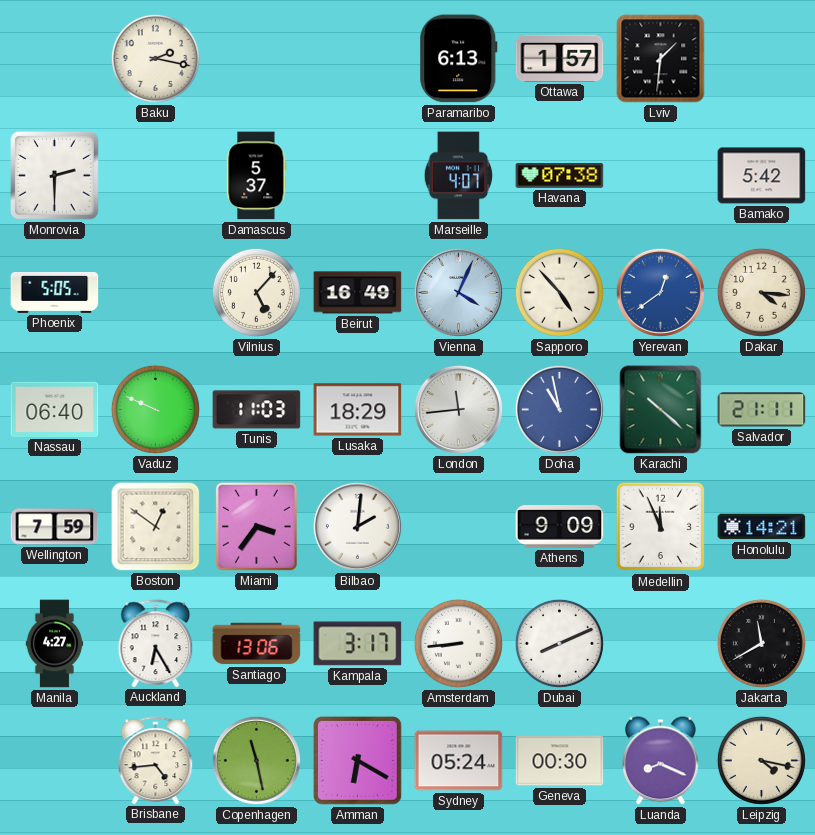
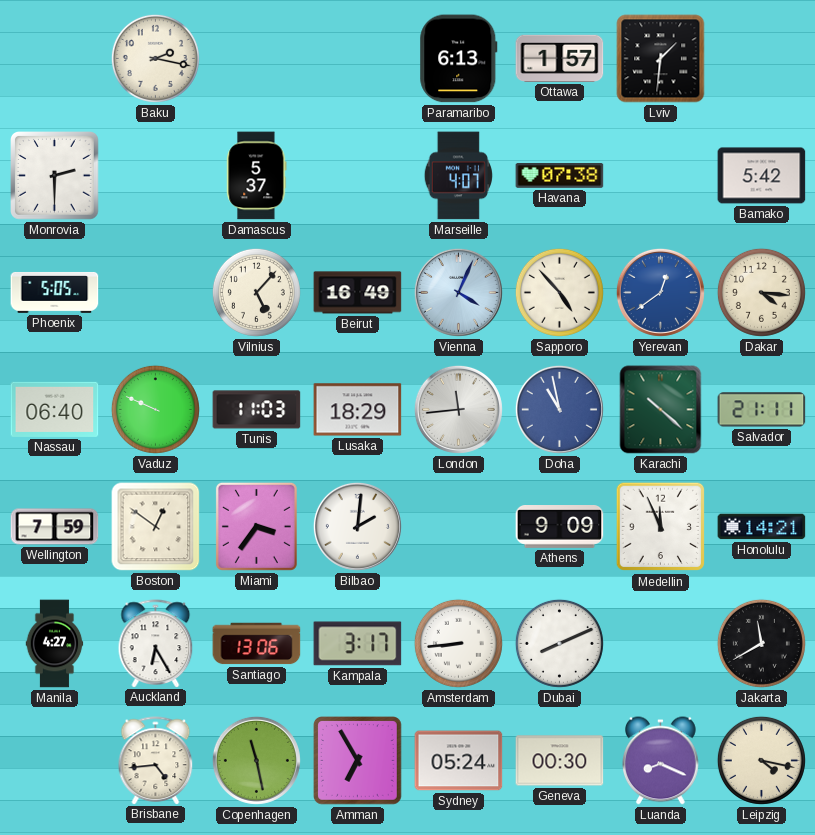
Amman: 6:20 -> 6:55 (358, 761)
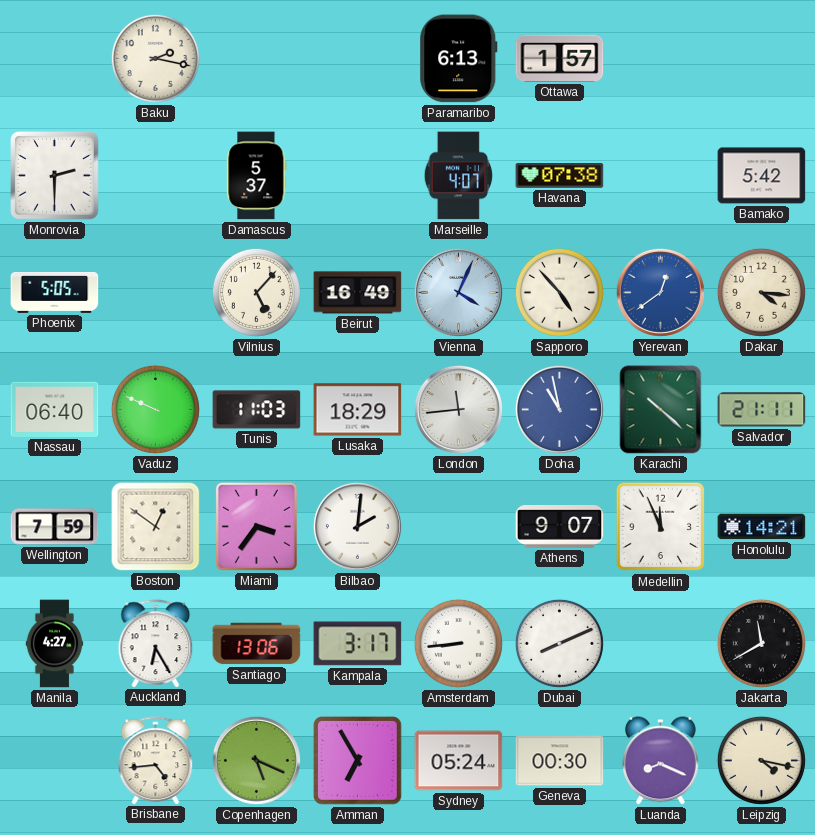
Lviv: 1:31 -> none (661, 59)
Athens: 9:09 -> 9:07 (560, 527)
Copenhagen: 11:28 -> 5:19 (256, 760)
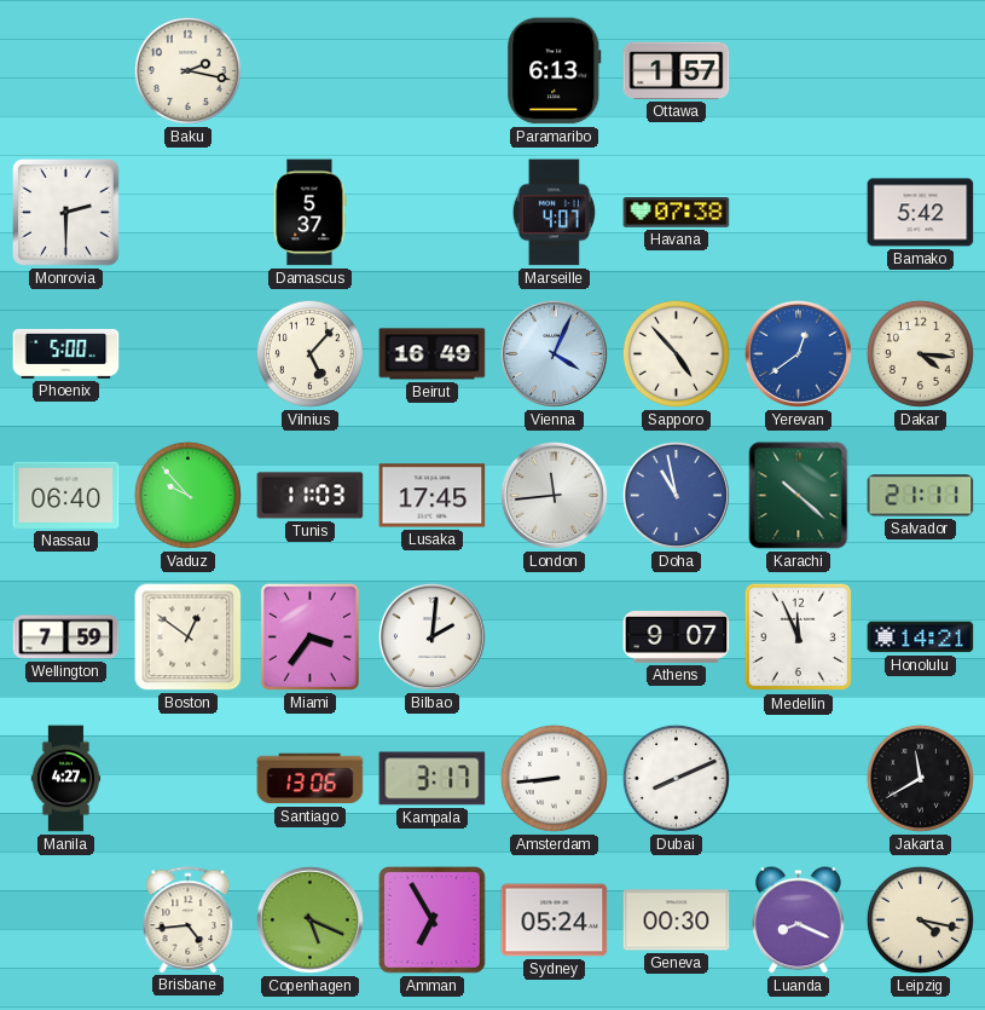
Phoenix: 5:05 -> 5:00 (66, 353)
Vaduz: 9:49 -> 9:53 (187, 495)
Lusaka: 18:29 -> 17:45 (433, 496)
Auckland: 6:25 -> none (156, 643)
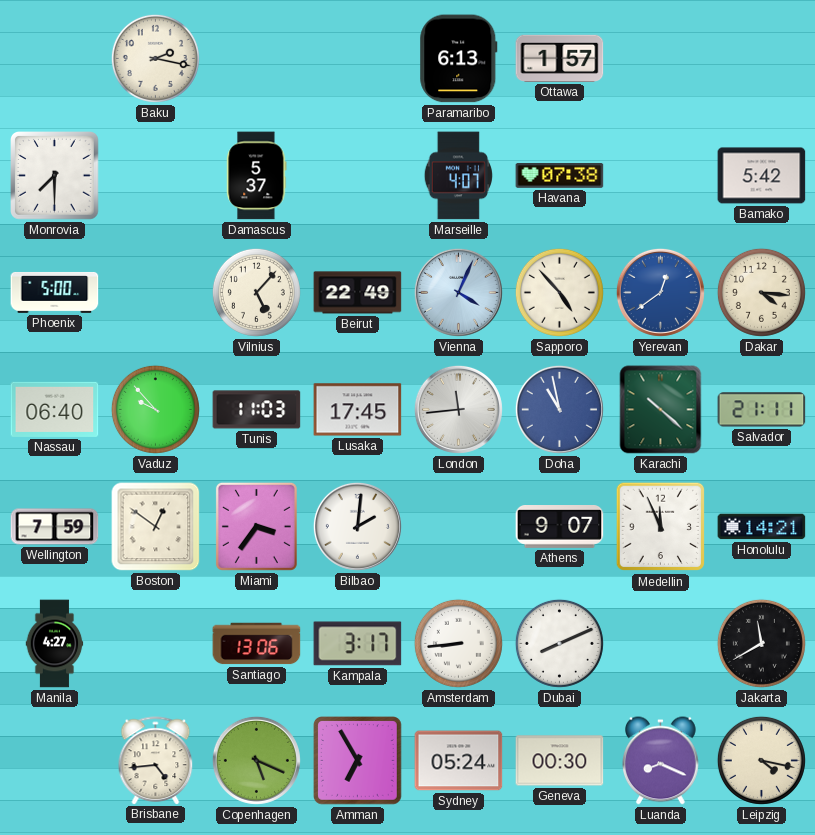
Monrovia: 2:30 -> 7:30 (55, 176)
Beirut: 16:49 -> 22:49 (358, 293)
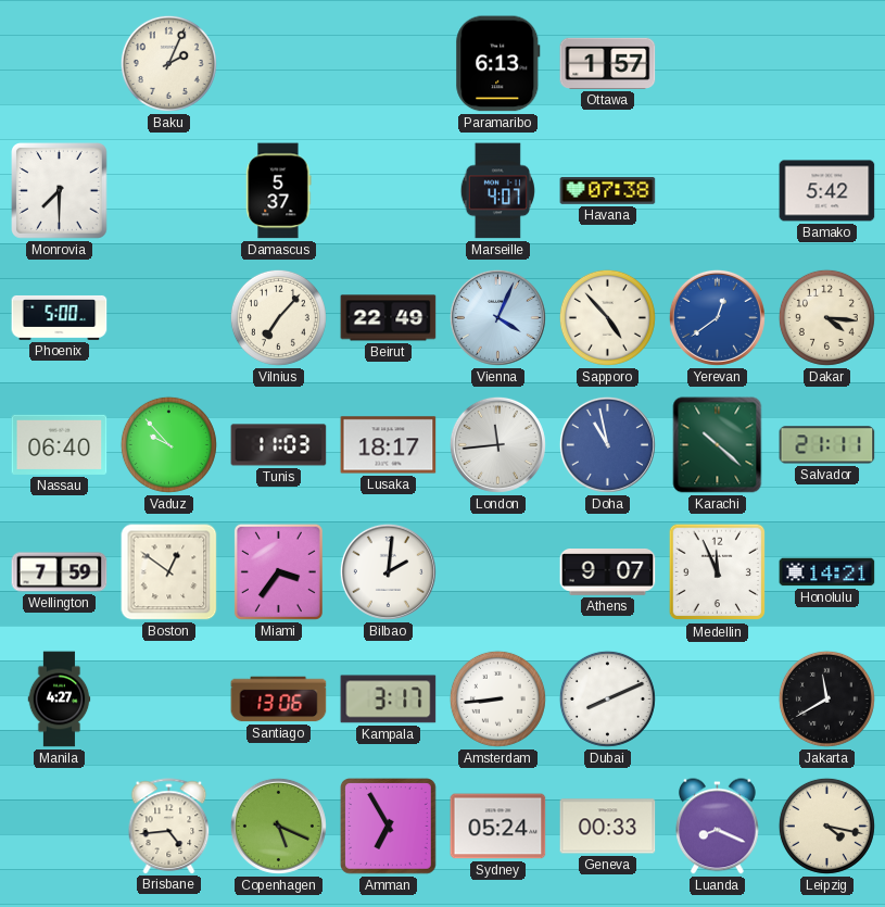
Baku: 2:17 -> 2:04 (168, 63)
Vilnius: 5:07 -> 7:07 (278, 317)
Lusaka: 17:45 -> 18:17 (389, 445)
Geneva: 00:30 -> 00:33 (608, 827)
